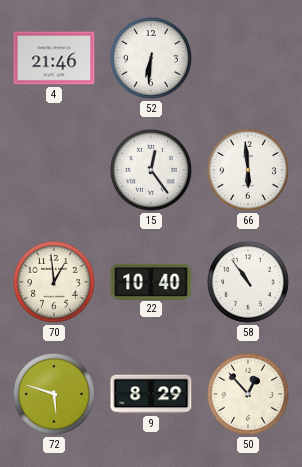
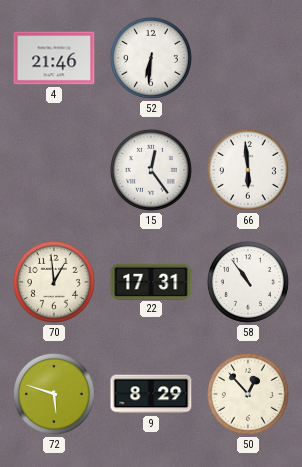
22: 10:40 -> 17:31 (151, 281)
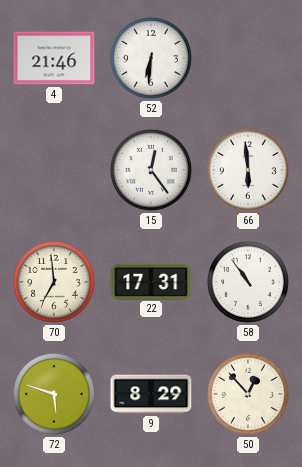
70: 12:59 -> 6:59 (54, 282)
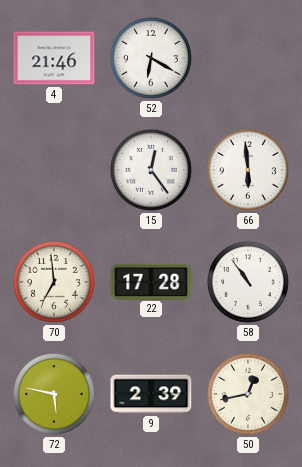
52: 6:31 -> 6:20 (151, 58)
22: 17:31 -> 17:28 (151, 281)
72: 5:48 -> 5:47 (54, 394)
9: 8:29 -> 2:39 (151, 394)
50: 12:53 -> 12:43 (248, 394)
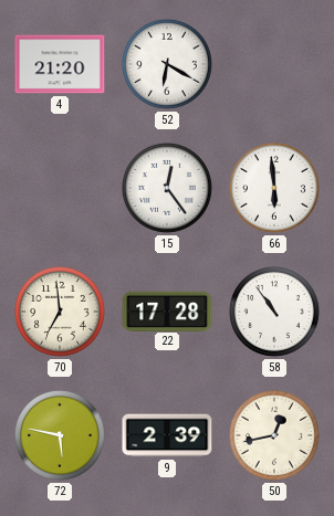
4: 21:46 -> 21:20 (60, 64)
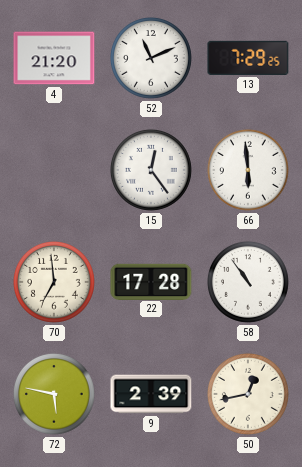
52: 6:20 -> 11:11 (151, 58)
13: none -> 7:29 (248, 58)
